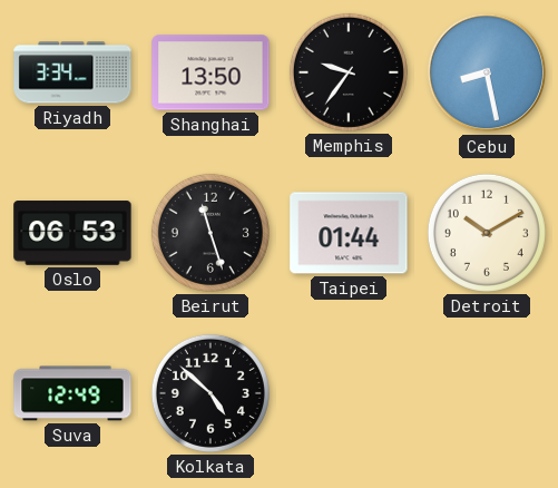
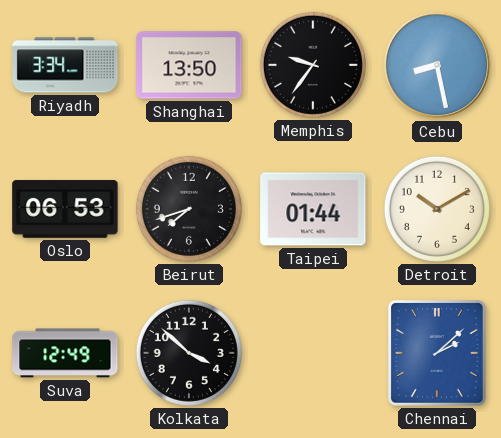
Beirut: 11:27 -> 7:42 (189, 209)
Kolkata: 4:52 -> 3:52 (189, 353)
Chennai: none -> 2:08 (438, 354)
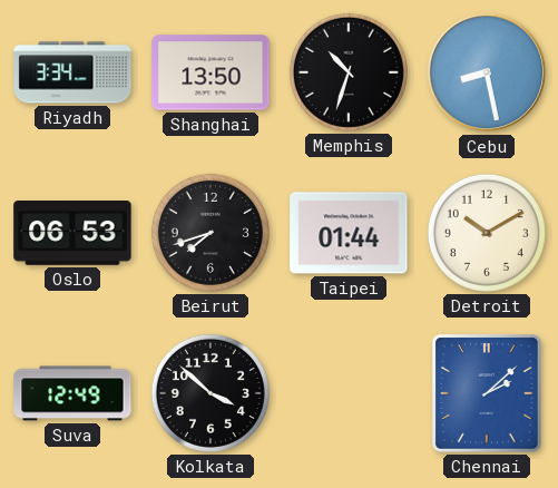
Memphis: 9:36 -> 10:33 (349, 72)
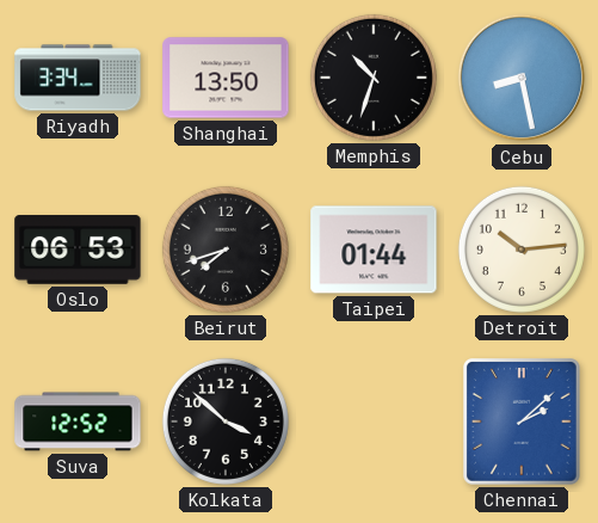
Detroit: 10:10 -> 10:14 (522, 250)
Suva: 12:49 -> 12:52 (78, 422)
